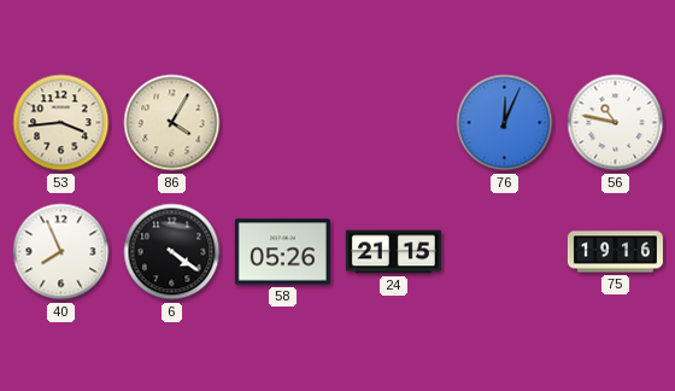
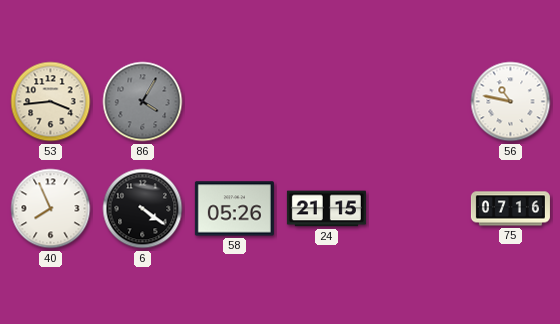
86 dial: cream -> grey (143, 102)
76: 12:04 -> none (505, 123)
75: 19:16 -> 07:16 (510, 209)
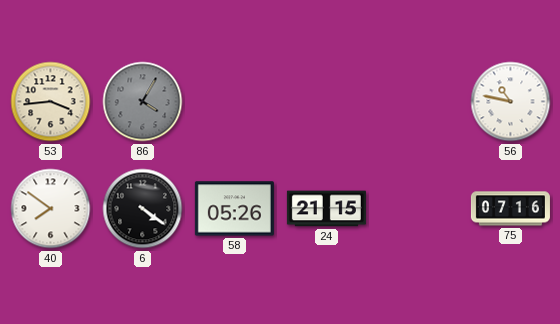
40: 7:56 -> 7:51 (51, 209)
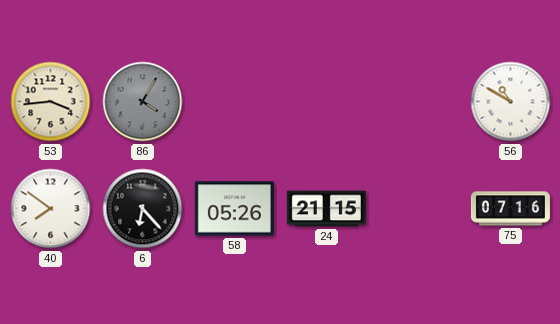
56: 10:47 -> 10:50 (511, 102)
6: 4:21 -> 6:23 (143, 209)
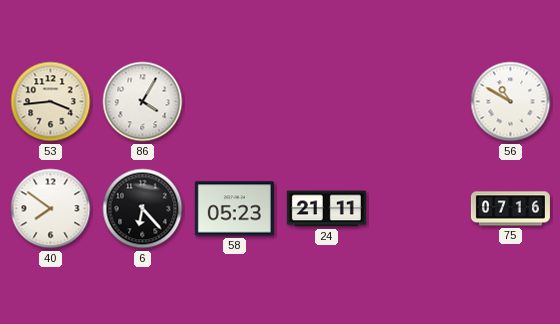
86 dial: grey -> white (143, 102)
58: 05:26 -> 05:23 (234, 209)
24: 21:15 -> 21:11 (326, 209)
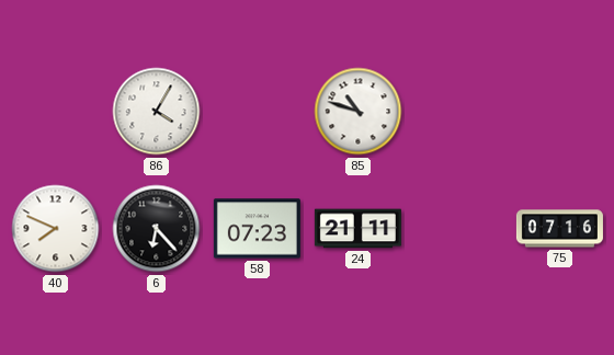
53: 3:44 -> none (51, 102)
85: none -> 10:48 (359, 112)
56: 10:50 -> none (511, 102)
40: 7:51 -> 7:49 (56, 229)
58: 05:23 -> 07:23 (257, 229)
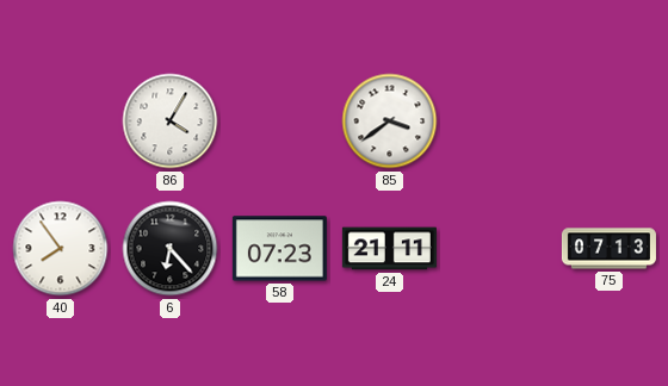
85: 10:48 -> 3:39 (390, 122)
40: 7:49 -> 7:54 (61, 249)
75: 07:16 -> 07:13 (608, 249)
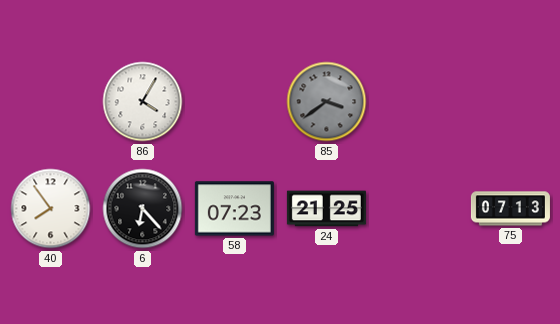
85 dial: white -> grey (327, 102)
24: 21:11 -> 21:25 (326, 209)
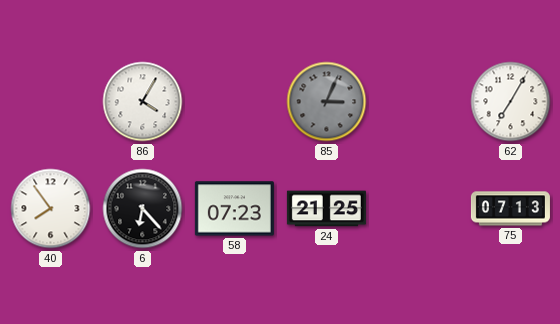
85: 3:39 -> 3:04 (327, 102)
62: none -> 7:05 (511, 102)
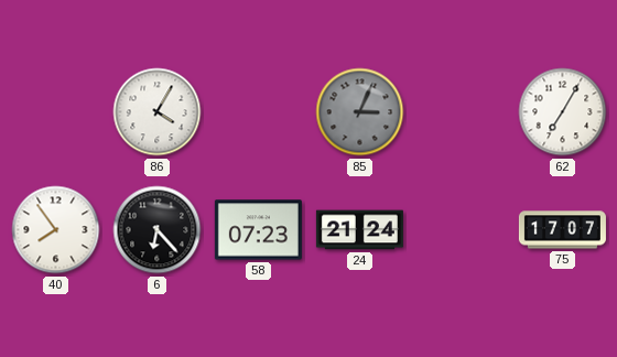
24: 21:25 -> 21:24 (359, 230)
75: 07:13 -> 17:07 (562, 230)
